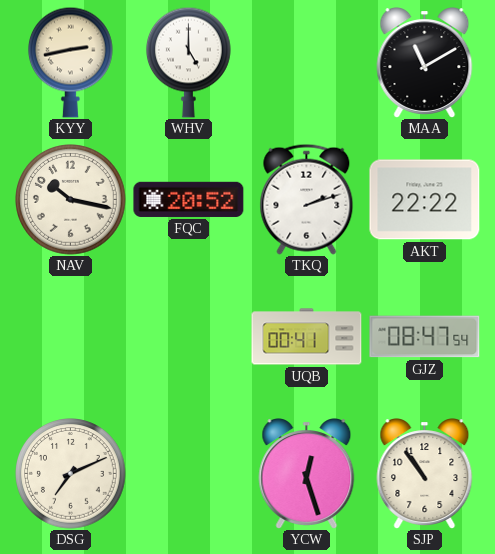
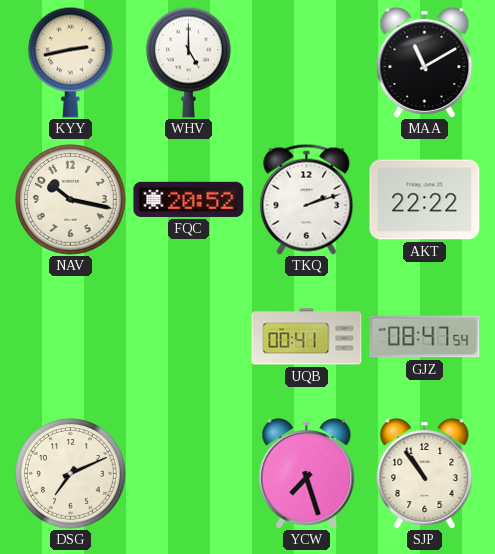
YCW: 12:27 -> 7:27 (307, 474)
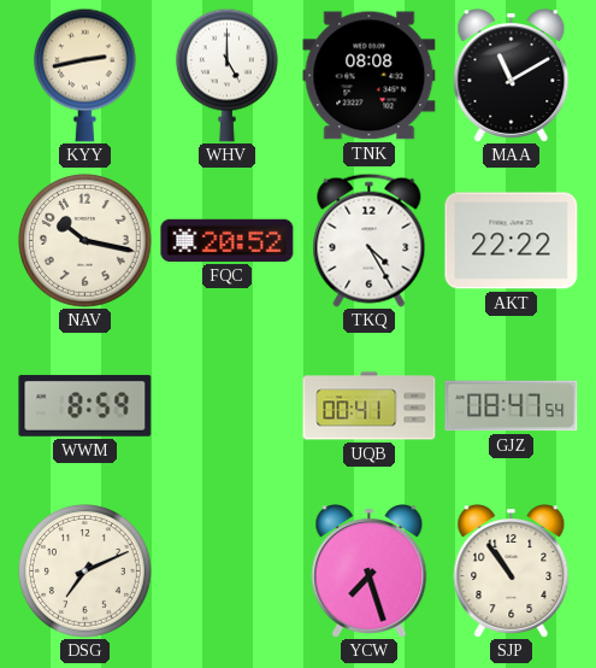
TNK: none -> 08:08 (370, 76)
TKQ: 2:12 -> 4:25 (370, 240)
WWM: none -> 8:59 (85, 406)
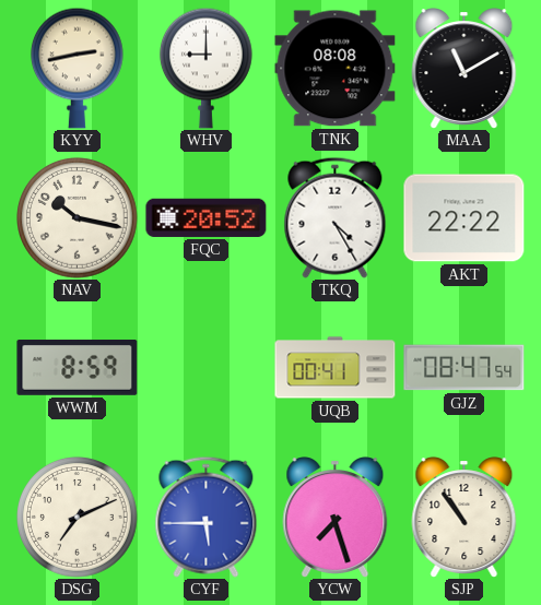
WHV: 5:00 -> 9:00 (205, 68)
CYF: none -> 5:45 (207, 517)
